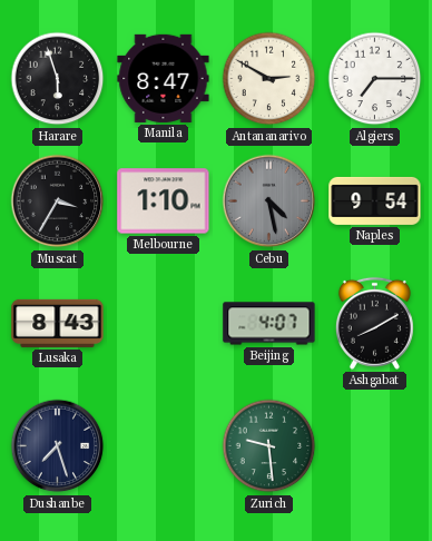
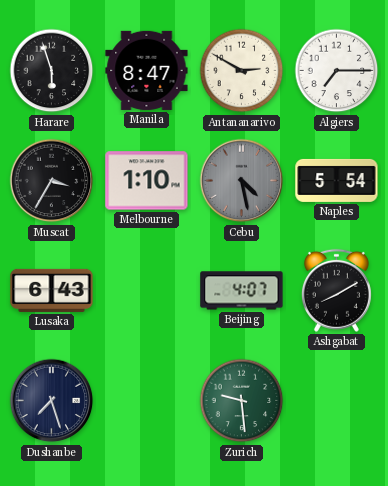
Naples: 9:54 -> 5:54 (337, 180)
Lusaka: 8:43 -> 6:43 (52, 290)
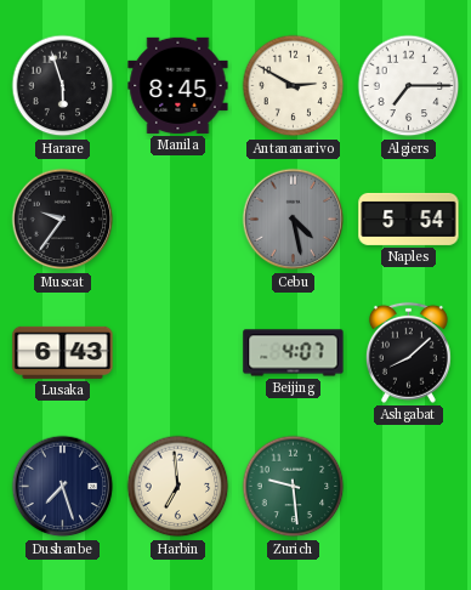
Manila: 8:47 -> 8:45 (178, 85)
Muscat: 3:35 -> 9:36 (63, 220)
Melbourne: 1:10 -> none (147, 181)
Ashgabat: 8:10 -> 8:08 (408, 352)
Harbin: none -> 6:59 (178, 487)
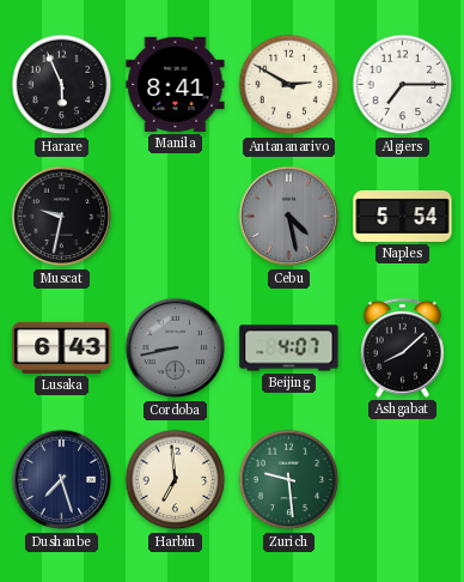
Harare: 5:57 -> 5:56 (62, 85)
Manila: 8:45 -> 8:41 (176, 84)
Muscat: 9:36 -> 9:32 (62, 217)
Cordoba: none -> 8:43 (176, 348)
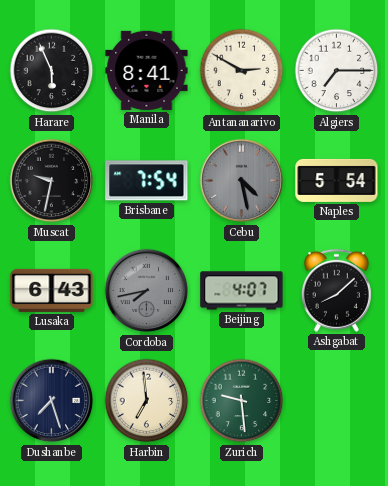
Brisbane: none -> 7:54 (147, 181)
Cordoba: 8:43 -> 7:43 (147, 291)
